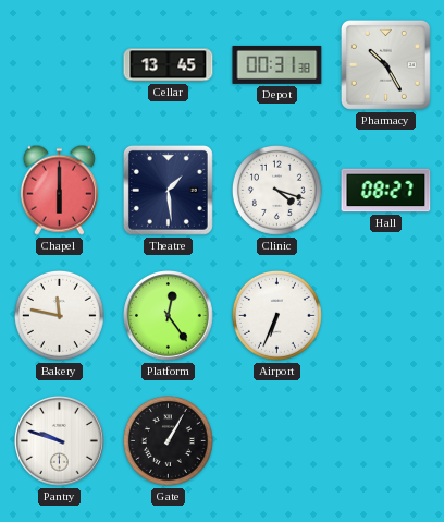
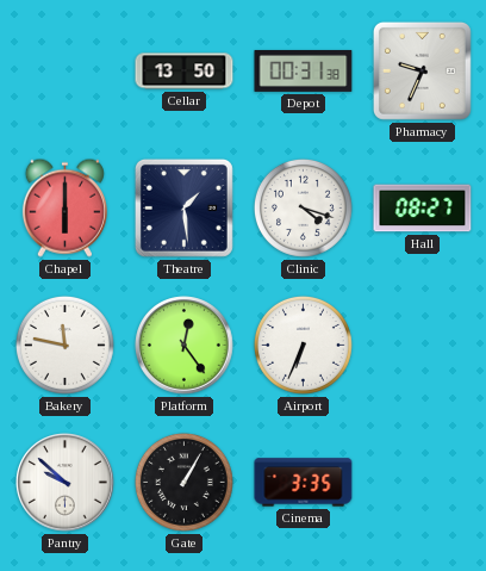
Cellar: 13:45 -> 13:50 (185, 72)
Pharmacy: 10:25 -> 9:34 (422, 70)
Pantry: 9:48 -> 9:52 (66, 483)
Cinema: none -> 3:35 (304, 483)
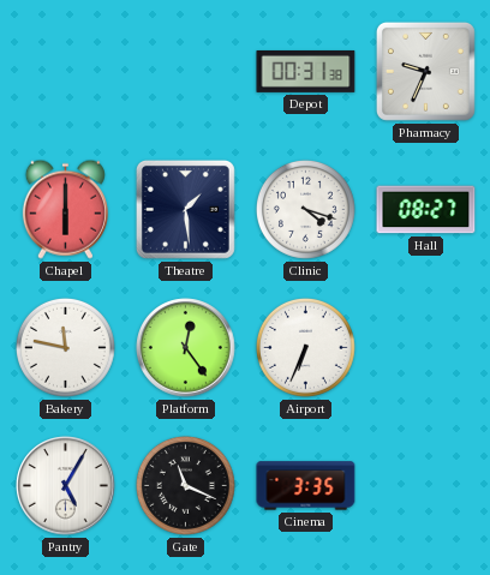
Cellar: 13:50 -> none (185, 72)
Pantry: 9:52 -> 5:05 (66, 486)
Gate: 1:05 -> 11:19 (185, 485)
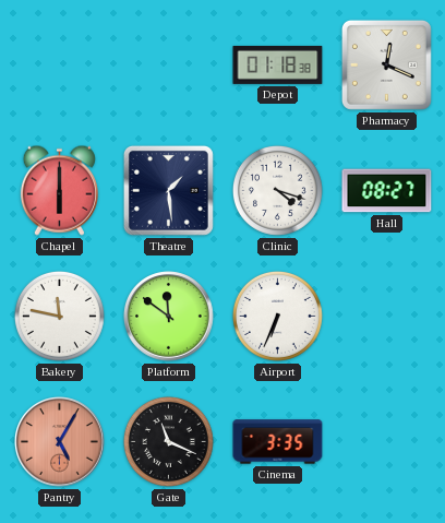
Depot: 00:31 -> 01:18 (278, 64)
Pharmacy: 9:34 -> 12:19 (386, 64)
Platform: 12:24 -> 11:51 (169, 317)
Pantry dial: white -> salmon (60, 442)
